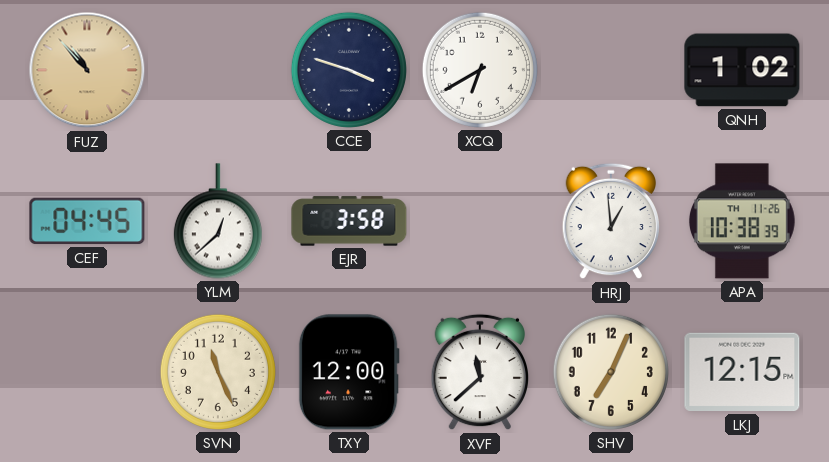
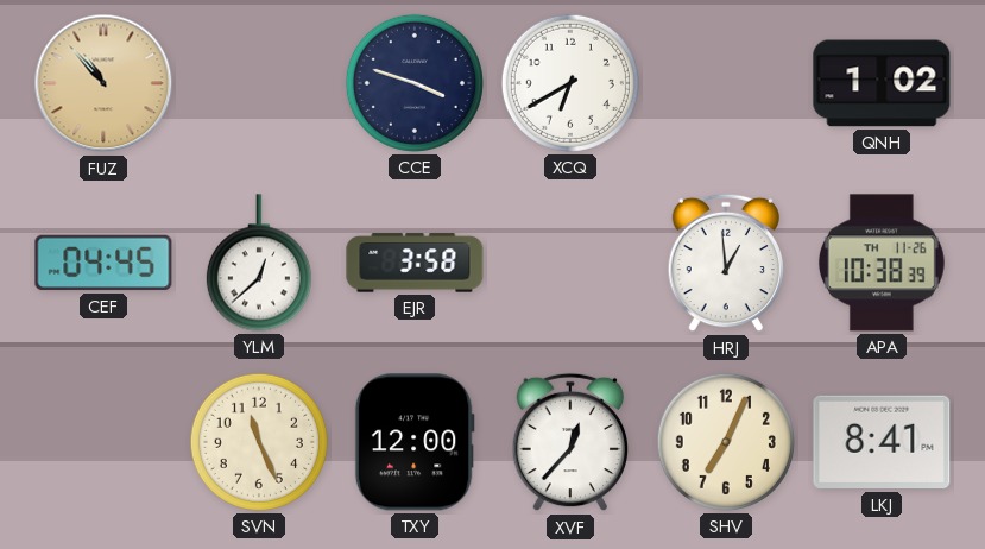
XVF: 11:38 -> 12:37 (569, 442)
LKJ: 12:15 -> 8:41 (882, 442)
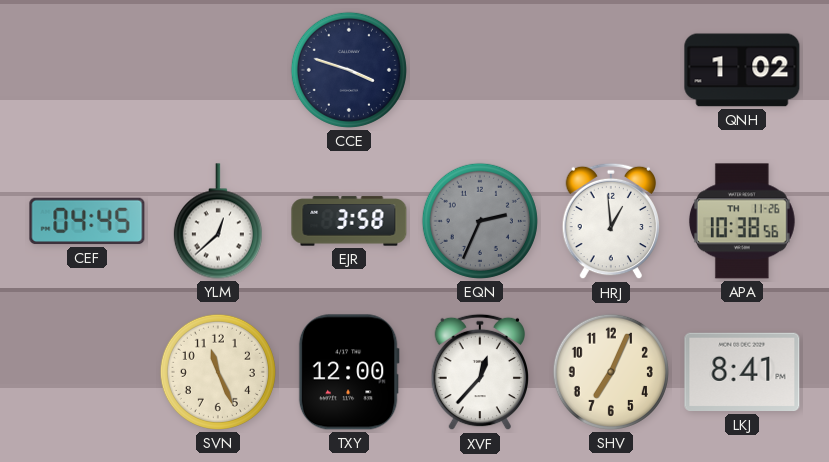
FUZ: 10:53 -> none (103, 83)
XCQ: 6:40 -> none (570, 83)
EQN: none -> 2:34 (480, 221)
APA: 10:38:39 -> 10:38:56 (742, 221)
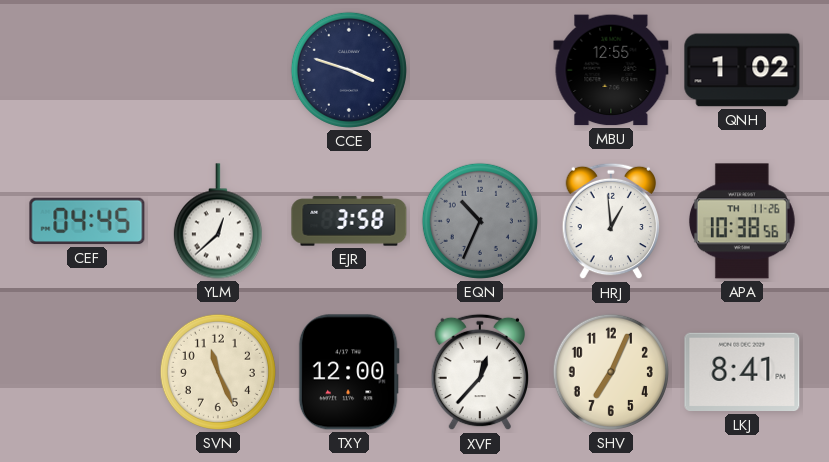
MBU: none -> 12:55 (611, 70)
EQN: 2:34 -> 10:34 (480, 221)
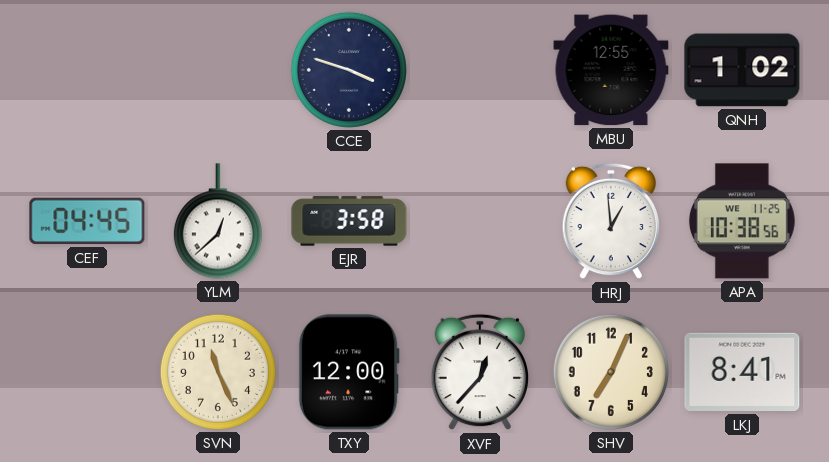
EQN: 10:34 -> none (480, 221)
APA date: TH 11-26 -> WE 11-25 (742, 221)
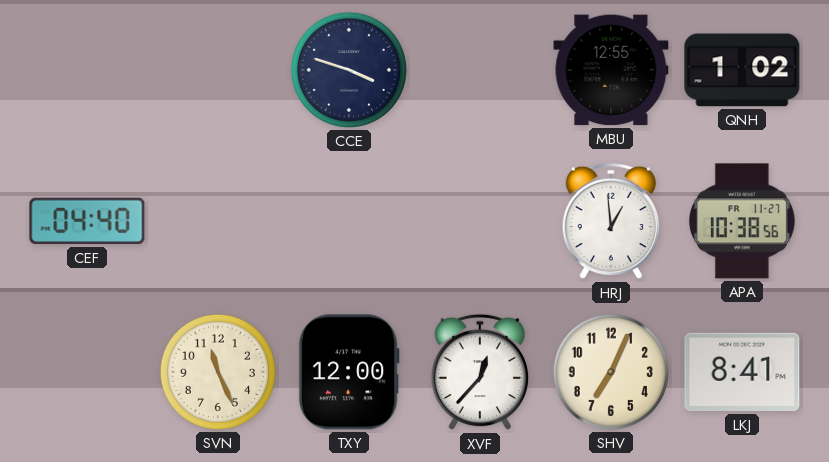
CEF: 04:45 -> 04:40 (87, 221)
YLM: 12:38 -> none (218, 221)
EJR: 3:58 -> none (349, 221)
APA date: WE 11-25 -> FR 11-27 (742, 221)
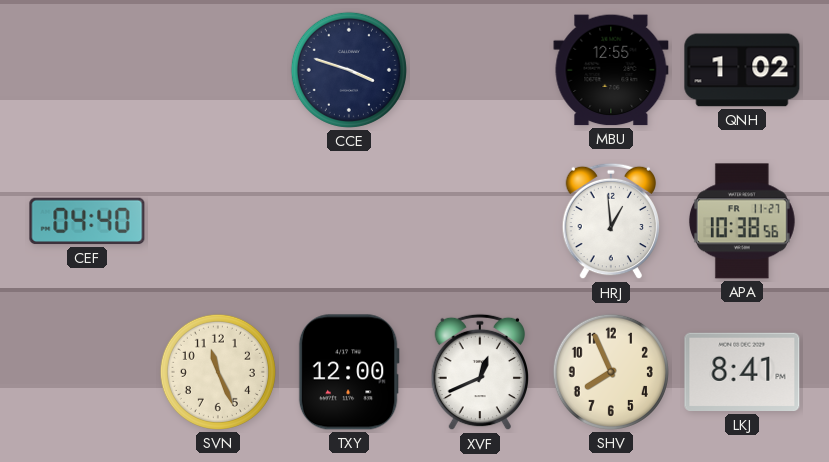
XVF: 12:37 -> 12:41 (479, 372)
SHV: 7:04 -> 7:56 (611, 372)
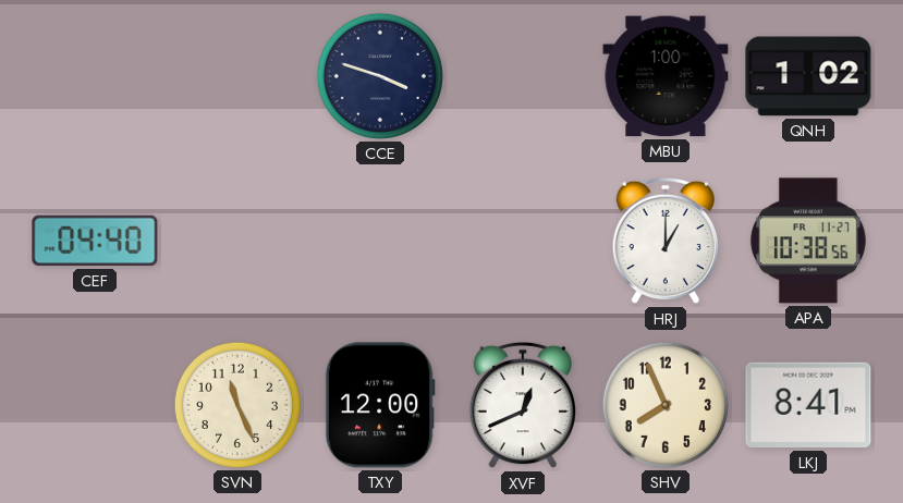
MBU: 12:55 -> 1:00 (666, 76)
HRJ: 12:59 -> 1:00 (664, 241)
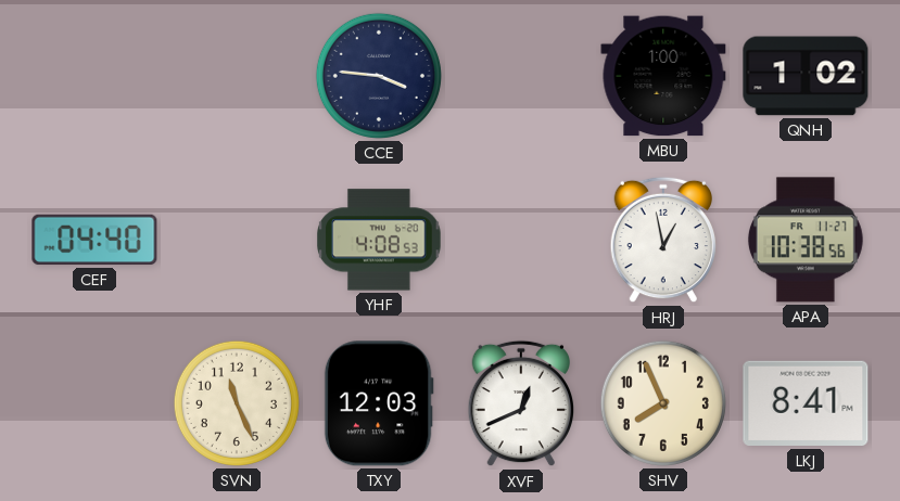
CCE: 3:48 -> 3:46 (379, 76)
YHF: none -> 4:08 (379, 240)
HRJ: 1:00 -> 12:58 (662, 240)
TXY: 12:00 -> 12:03 (379, 403)
